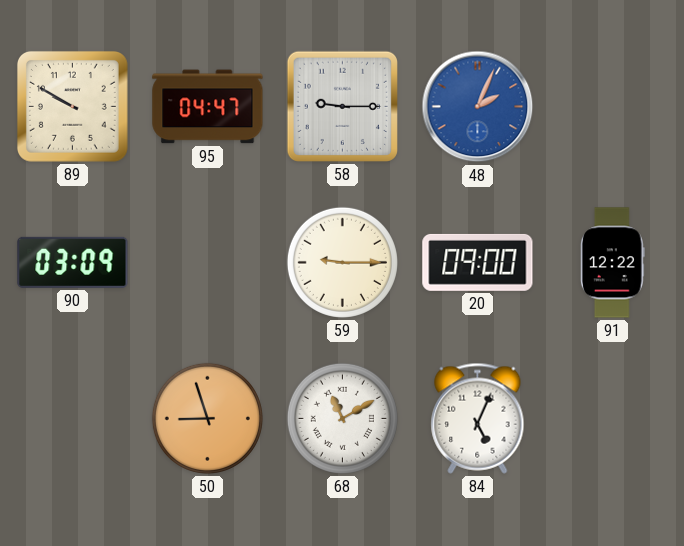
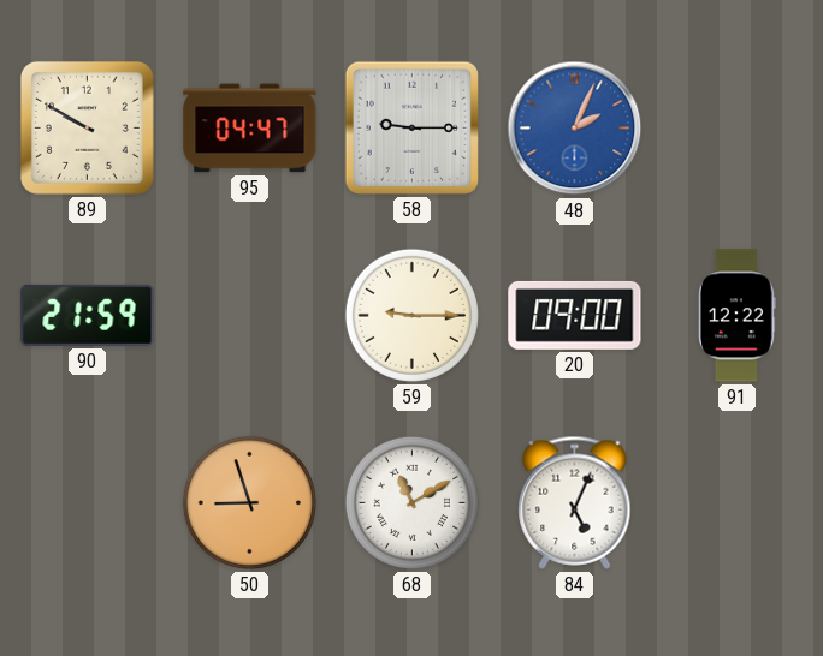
90: 03:09 -> 21:59 (88, 315)
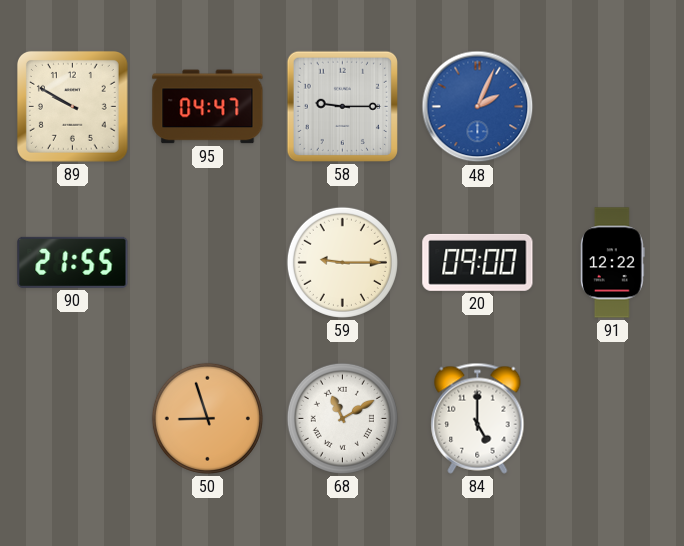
90: 21:59 -> 21:55 (73, 262)
84: 5:04 -> 5:00 (478, 418)
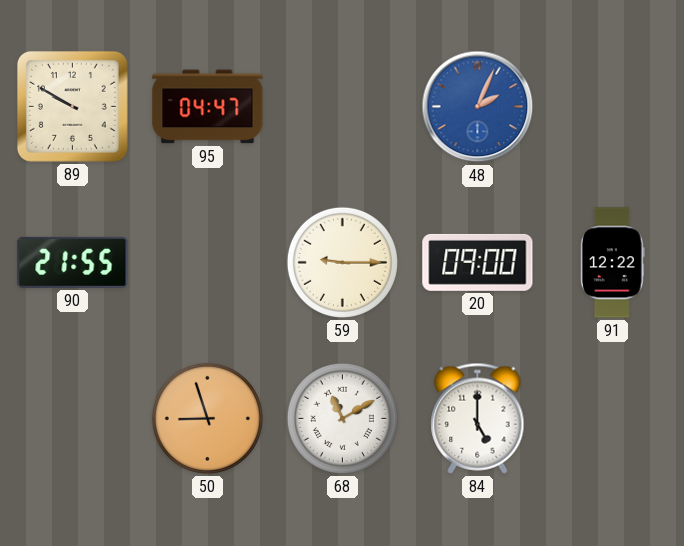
58: 9:15 -> none (342, 106)
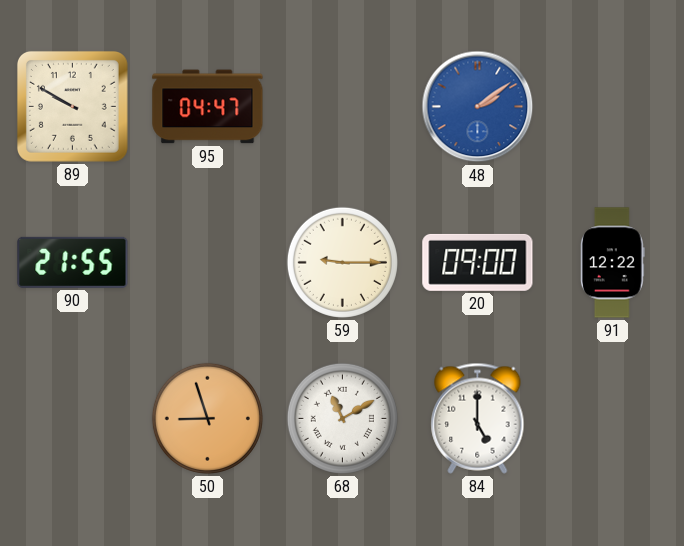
48: 2:04 -> 2:09 (478, 107)
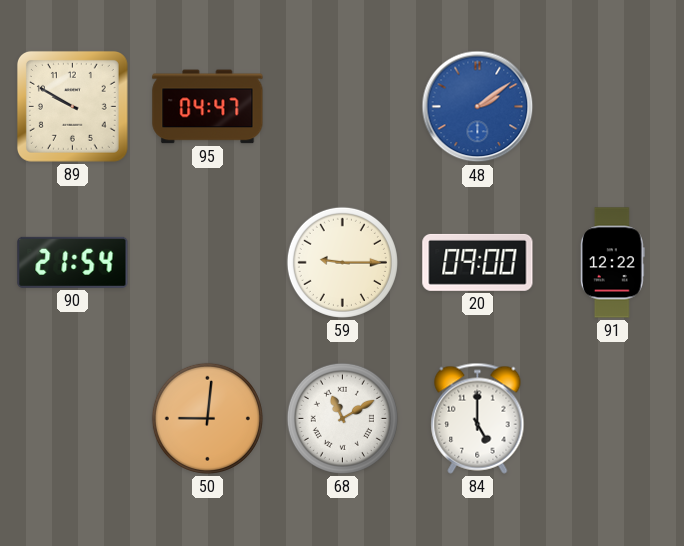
90: 21:55 -> 21:54 (73, 262)
50: 8:57 -> 9:01 (207, 418)
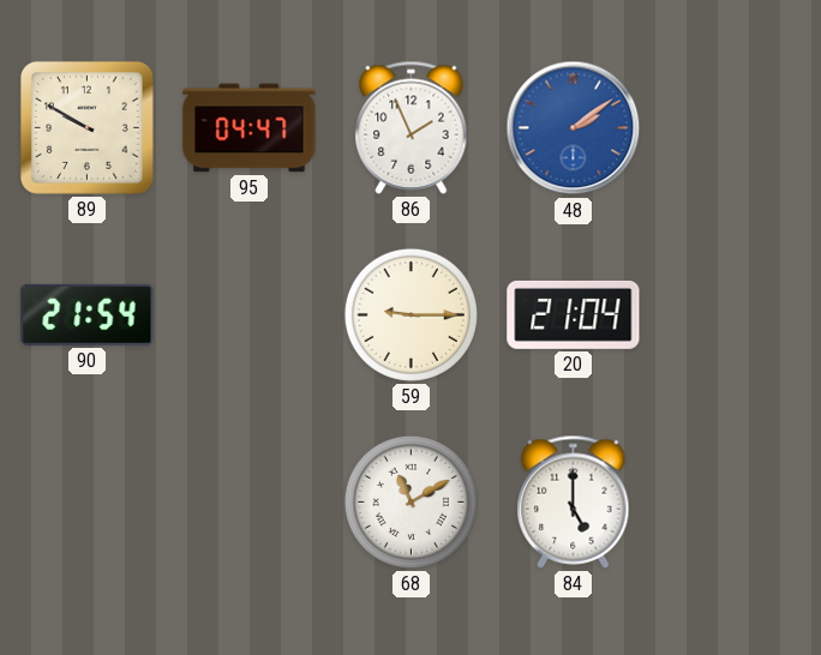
86: none -> 1:56 (412, 127)
20: 09:00 -> 21:04 (574, 314)
91: 12:22 -> none (612, 263)
50: 9:01 -> none (207, 418)
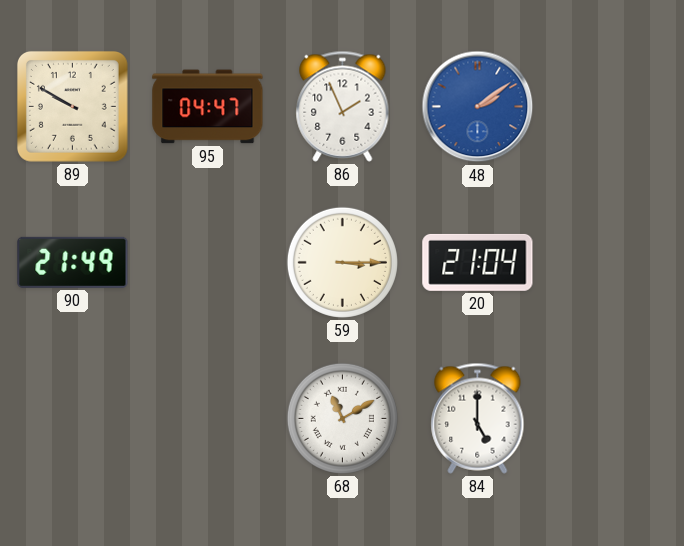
90: 21:54 -> 21:49 (73, 262)
59: 9:15 -> 3:15 (342, 262)
